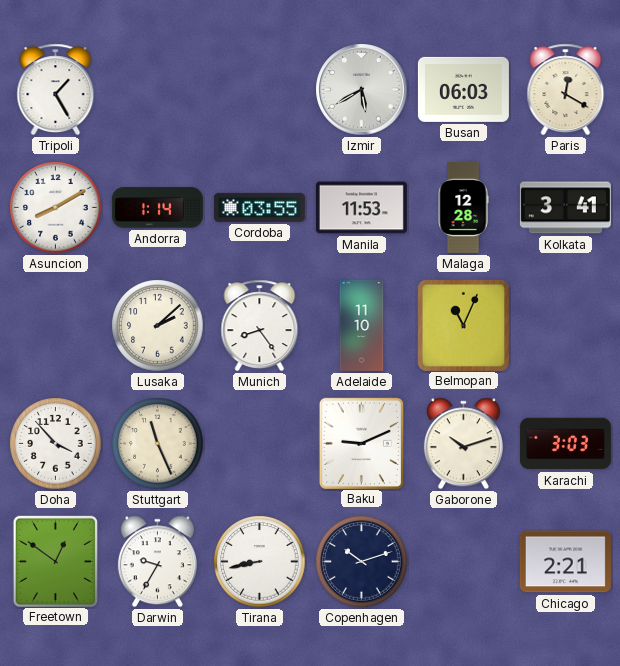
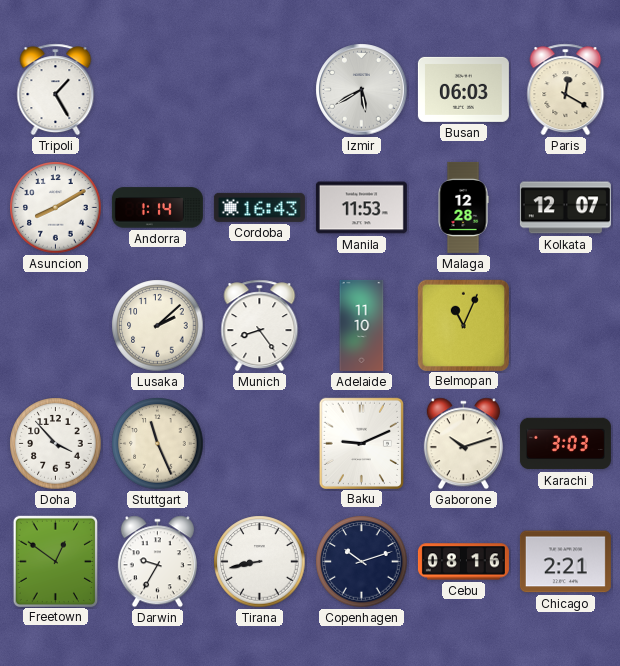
Cordoba: 03:55 -> 16:43 (259, 207)
Kolkata: 3:41 -> 12:07 (565, 208)
Cebu: none -> 08:16 (463, 562)
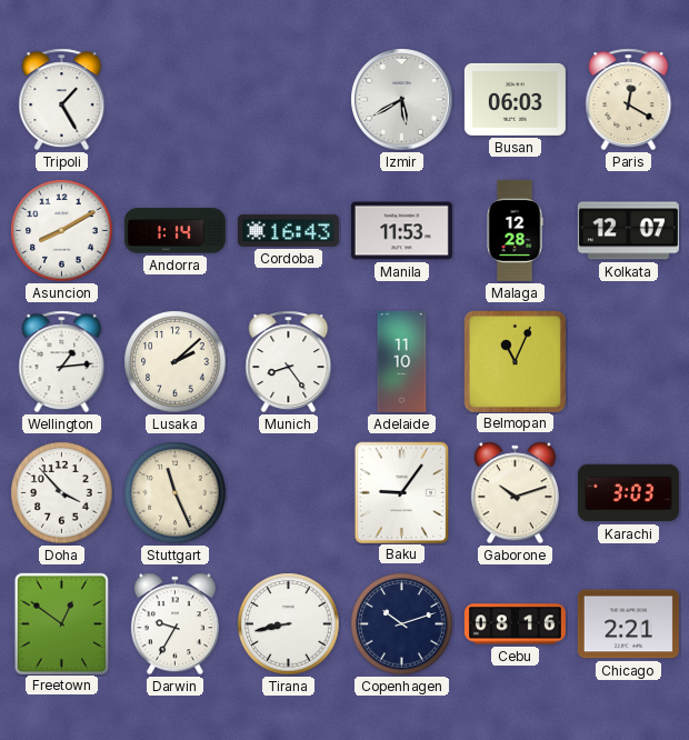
Wellington: none -> 1:14 (62, 362)
Baku: 9:11 -> 9:06 (401, 492)
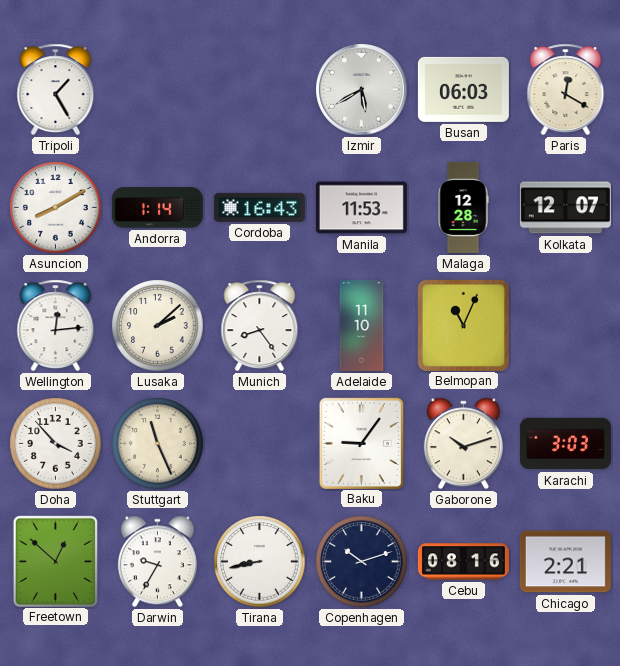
Wellington: 1:14 -> 12:14 (56, 326)
Freetown: 12:51 -> 12:52 (55, 561)
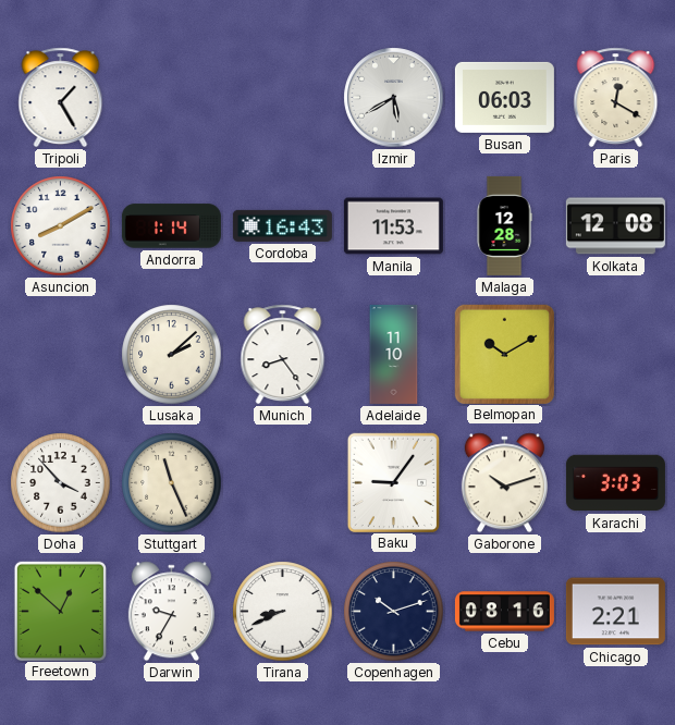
Kolkata: 12:07 -> 12:08 (615, 226)
Wellington: 12:14 -> none (56, 326)
Belmopan: 11:04 -> 10:10 (504, 354)
Tirana: 8:43 -> 8:41 (283, 612)
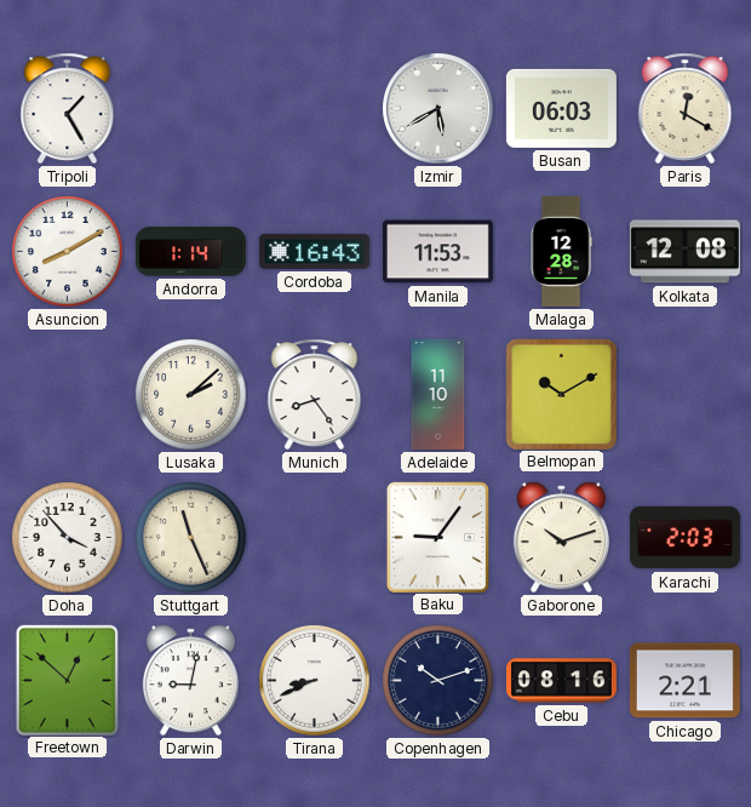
Karachi: 3:03 -> 2:03 (684, 538)
Darwin: 9:35 -> 9:02 (190, 681)
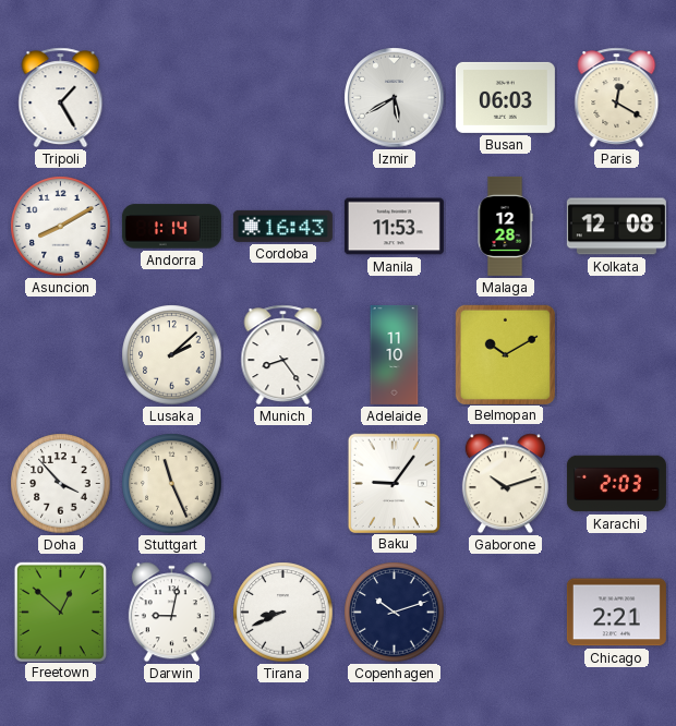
Cebu: 08:16 -> none (561, 681)
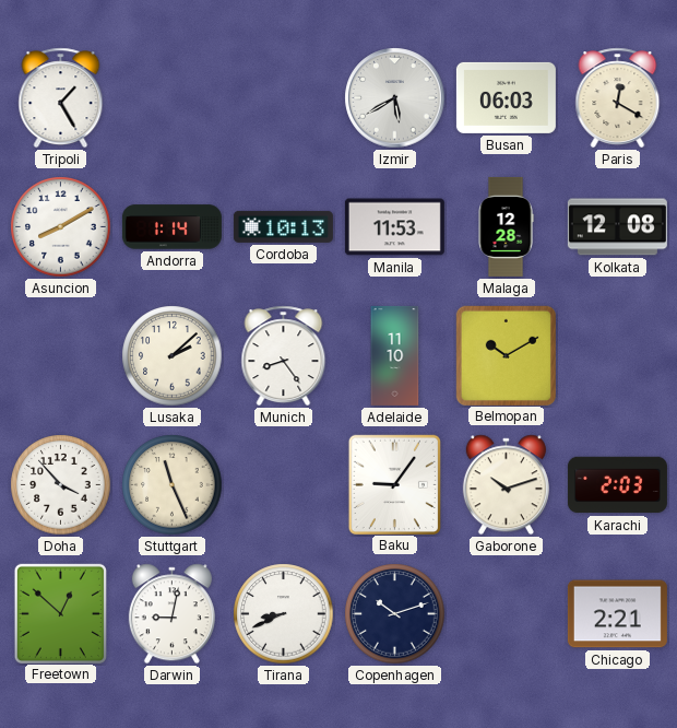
Cordoba: 16:43 -> 10:13 (283, 226)
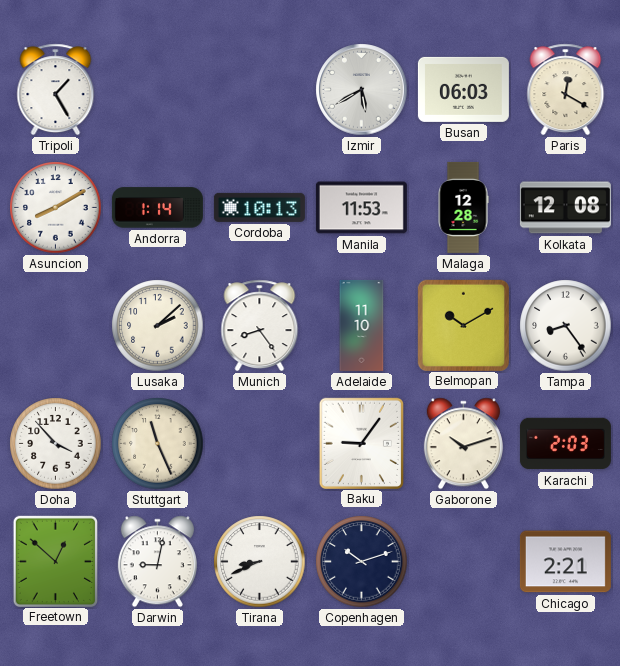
Tampa: none -> 8:24 (566, 326)
